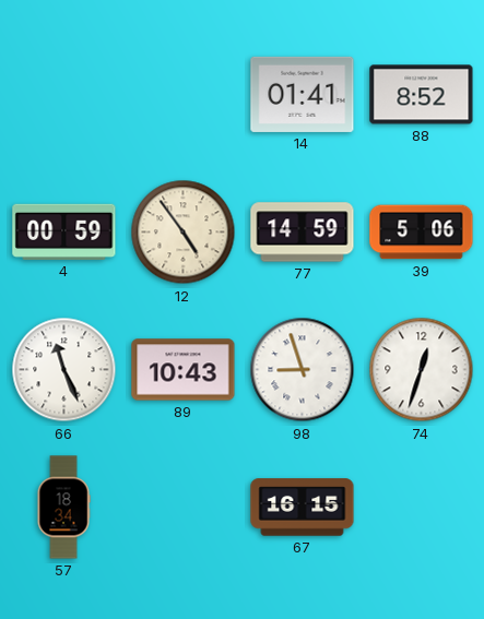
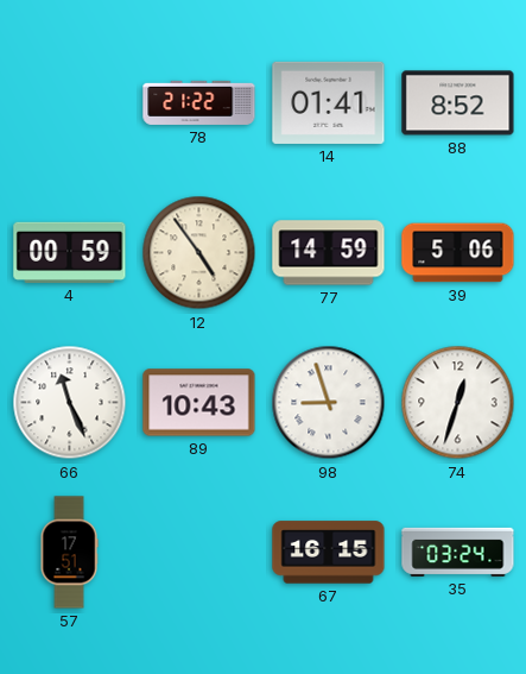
78: none -> 21:22 (199, 102)
57: 18:34 -> 17:51 (69, 553)
35: none -> 03:24 (458, 552)
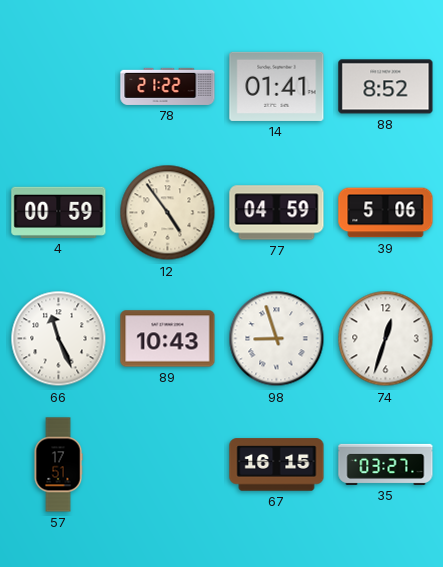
77: 14:59 -> 04:59 (277, 213)
35: 03:24 -> 03:27 (386, 464)
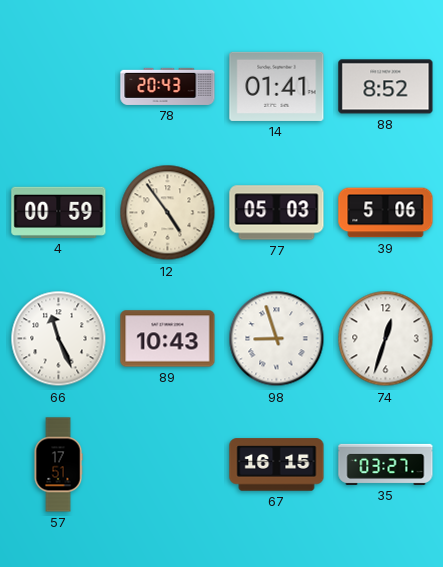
78: 21:22 -> 20:43 (168, 86)
77: 04:59 -> 05:03 (277, 213)
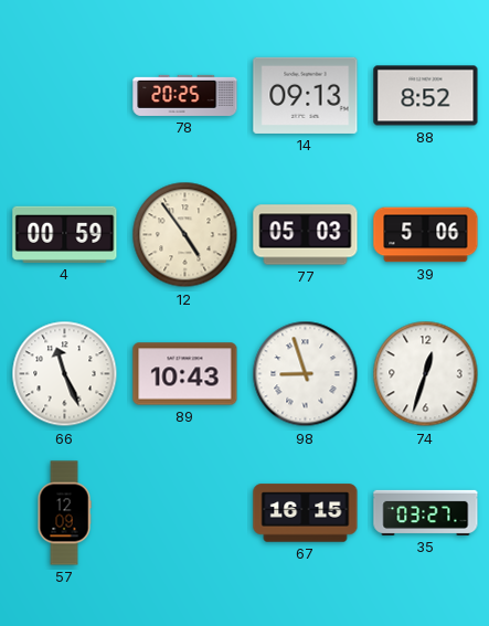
78: 20:43 -> 20:25 (185, 95)
14: 01:41 -> 09:13 (306, 95)
57: 17:51 -> 12:09 (64, 513)
